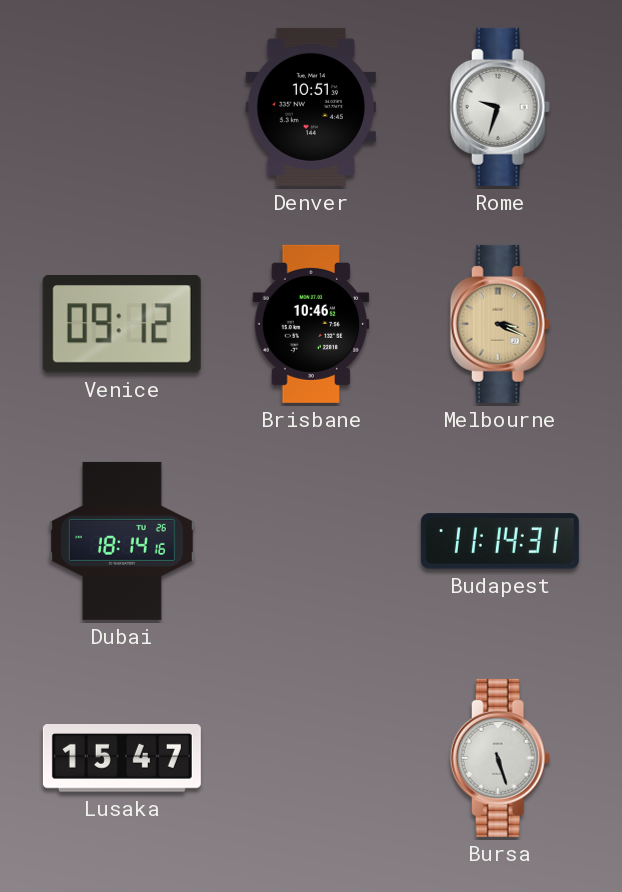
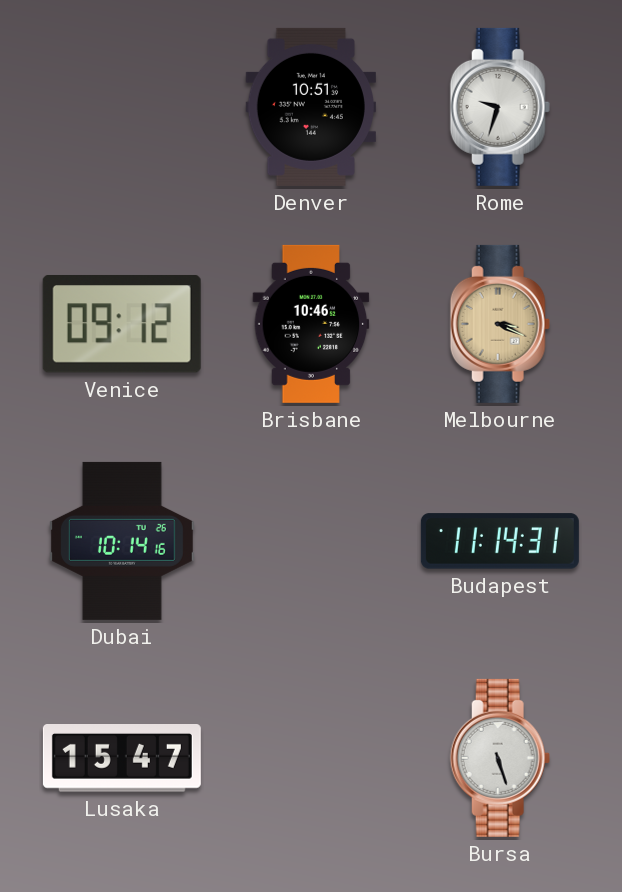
Dubai: 18:14 -> 10:14 (122, 541)
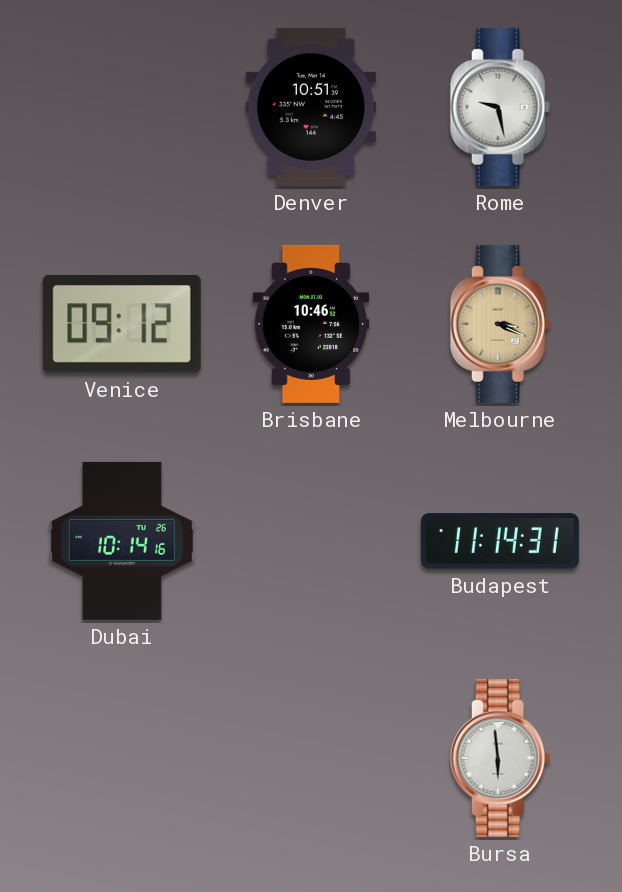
Rome: 9:33 -> 9:28 (500, 107)
Lusaka: 15:47 -> none (122, 758)
Bursa: 5:27 -> 5:59 (500, 758)
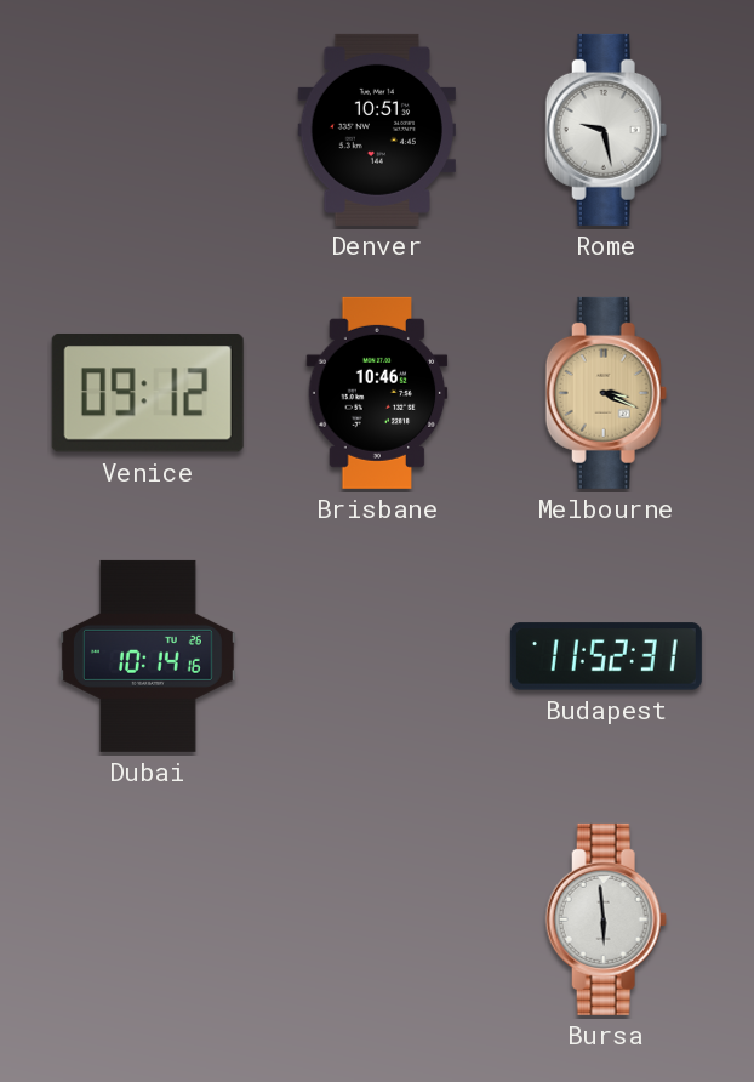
Budapest: 11:14 -> 11:52 (606, 656)
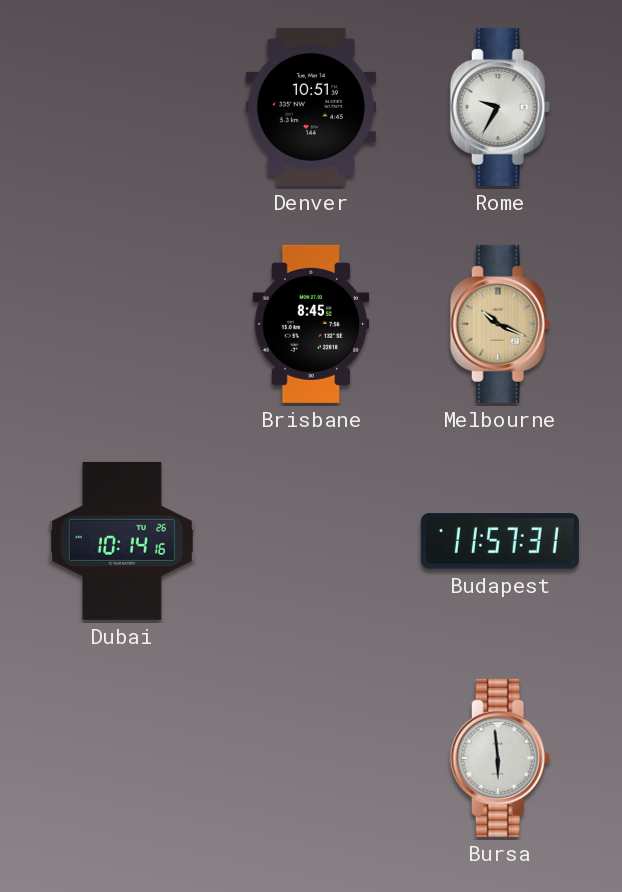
Rome: 9:28 -> 9:35 (500, 107)
Venice: 09:12 -> none (148, 393)
Brisbane: 10:46 -> 8:45 (311, 324)
Melbourne: 3:19 -> 10:19 (500, 324)
Budapest: 11:52 -> 11:57 (500, 541)
